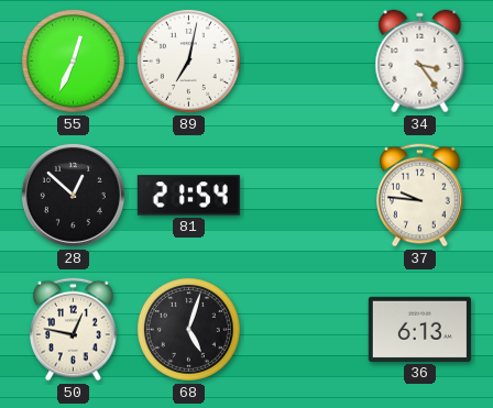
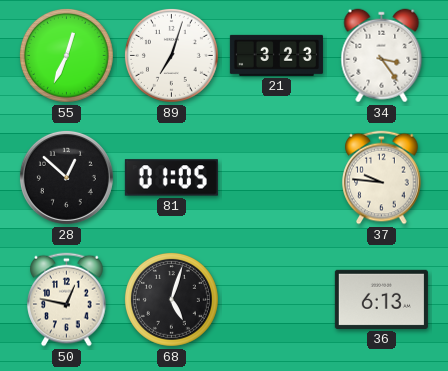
89: 7:02 -> 7:03 (171, 55)
21: none -> 3:23 (276, 55)
81: 21:54 -> 01:05 (171, 178)
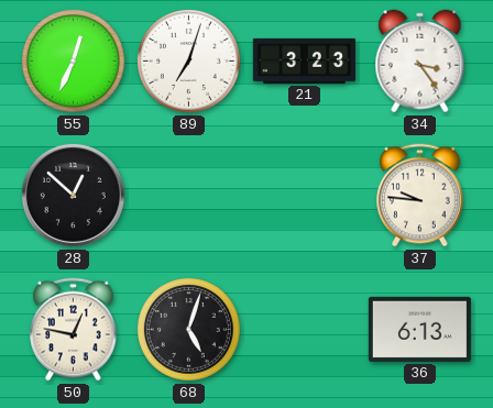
81: 01:05 -> none (171, 178)
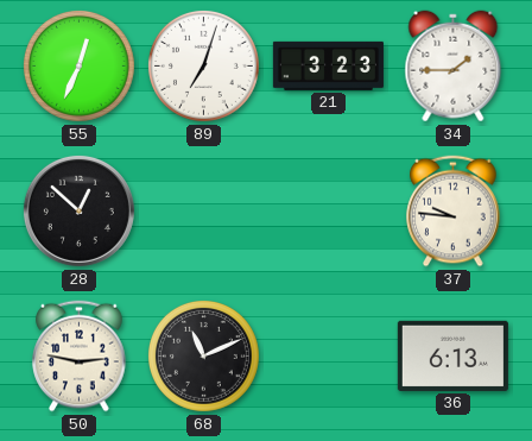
34: 3:24 -> 1:45 (454, 67)
50: 12:47 -> 2:47 (80, 357)
68: 5:03 -> 11:11 (203, 355)
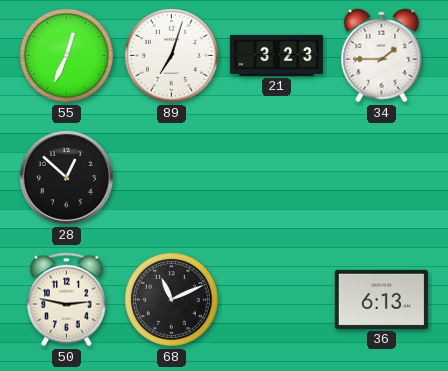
37: 9:46 -> none (454, 212)
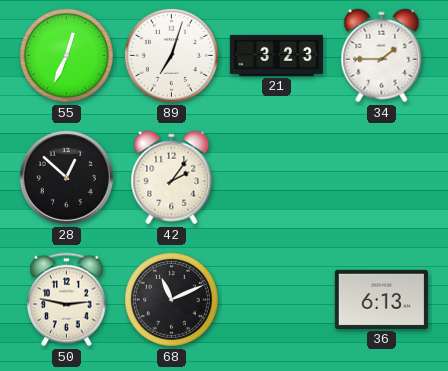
42: none -> 2:06 (172, 178)
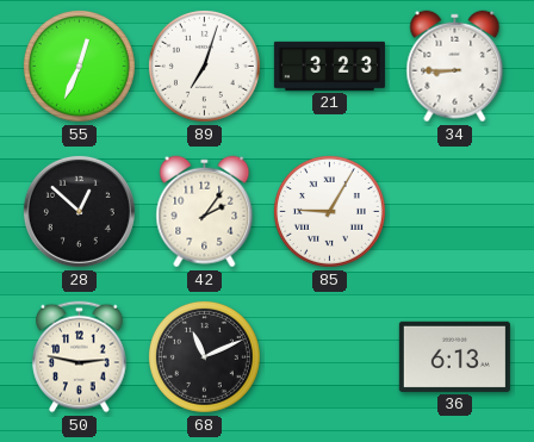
34: 1:45 -> 8:45 (455, 67)
85: none -> 9:05 (329, 211)
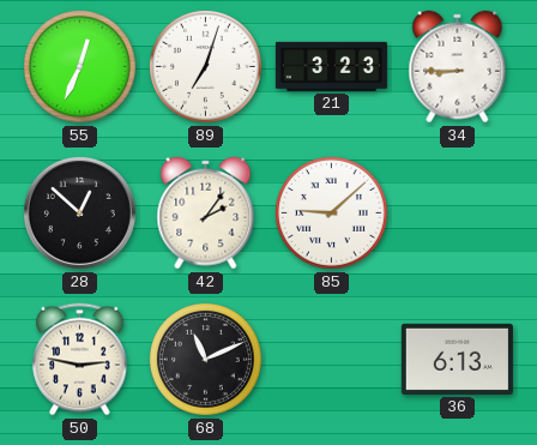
85: 9:05 -> 9:08 (331, 212)
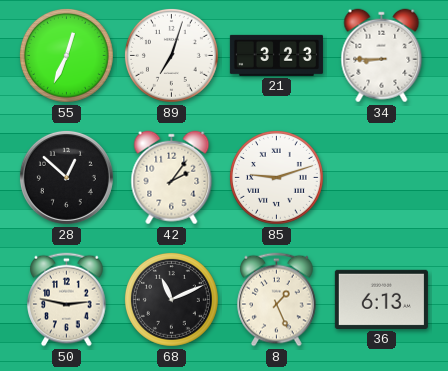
85: 9:08 -> 9:12 (276, 177)
8: none -> 1:26 (277, 300)
